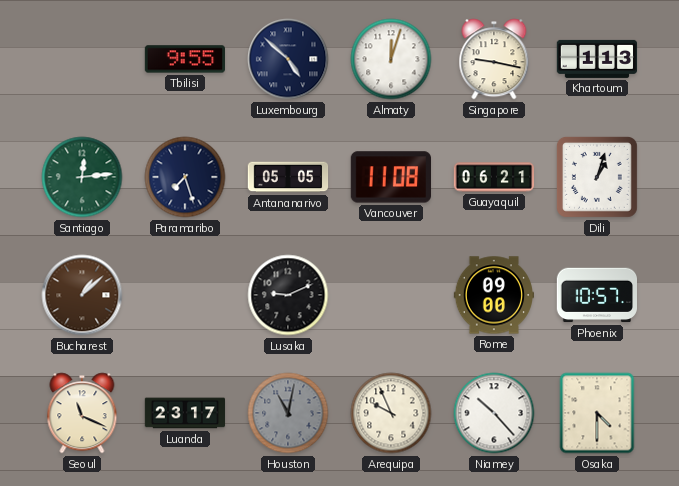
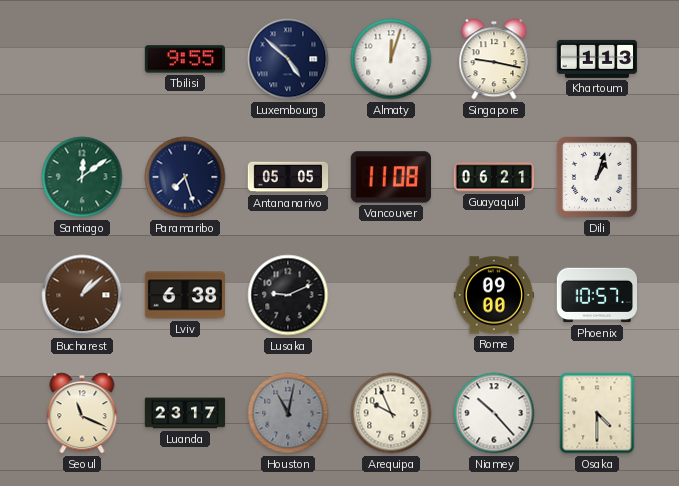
Santiago: 12:14 -> 12:09 (82, 177)
Lviv: none -> 6:38 (184, 295)
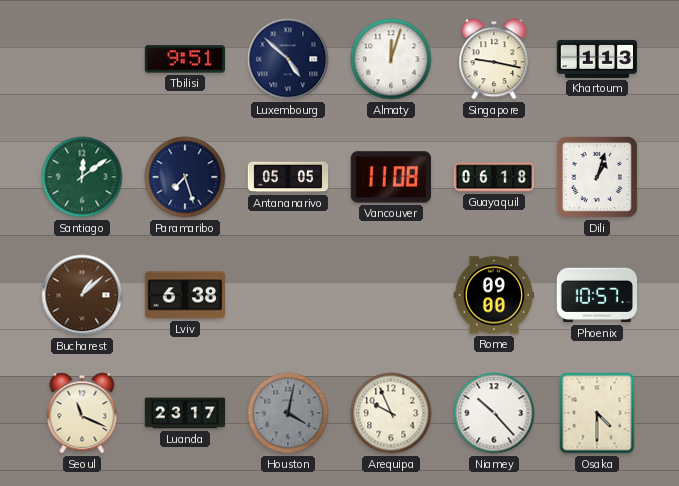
Tbilisi: 9:55 -> 9:51 (184, 59)
Guayaquil: 06:21 -> 06:18 (494, 177)
Lusaka: 9:11 -> none (288, 295)
Houston: 11:02 -> 4:02 (288, 413)
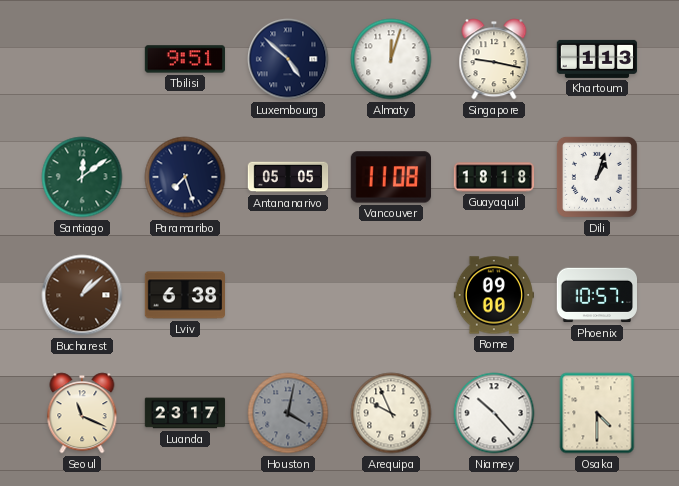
Guayaquil: 06:18 -> 18:18 (494, 177)
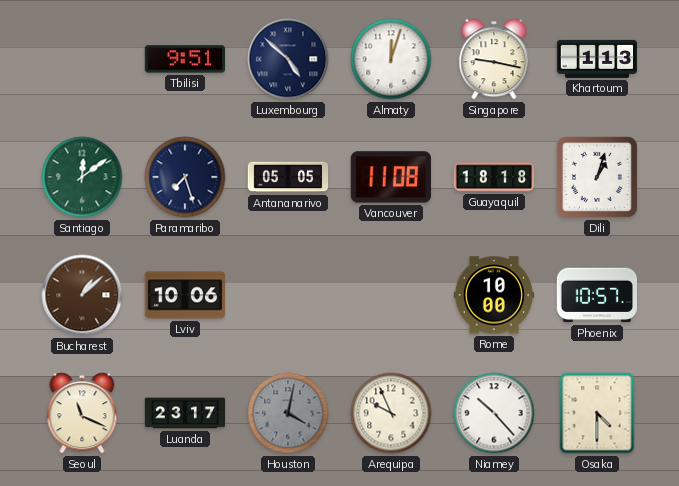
Lviv: 6:38 -> 10:06 (184, 295)
Rome: 09:00 -> 10:00 (494, 295)
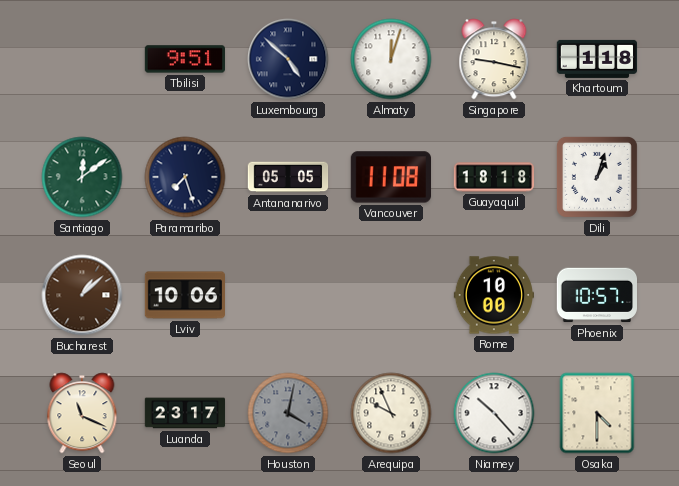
Khartoum: 1:13 -> 1:18 (597, 59)
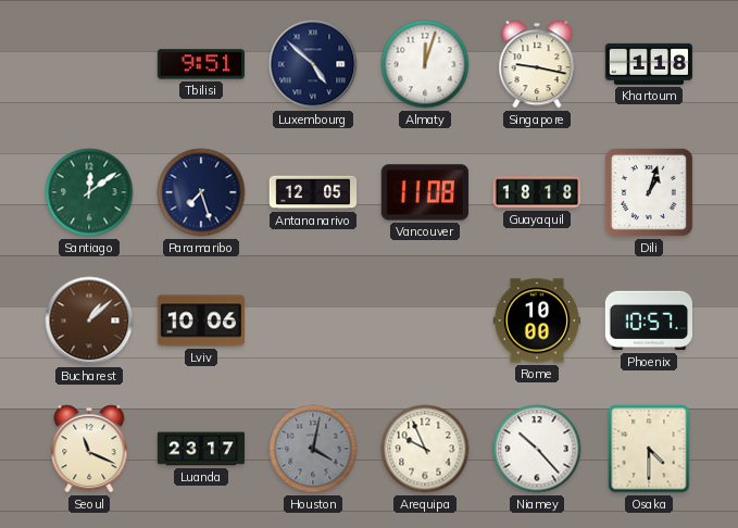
Antananarivo: 05:05 -> 12:05 (313, 192)
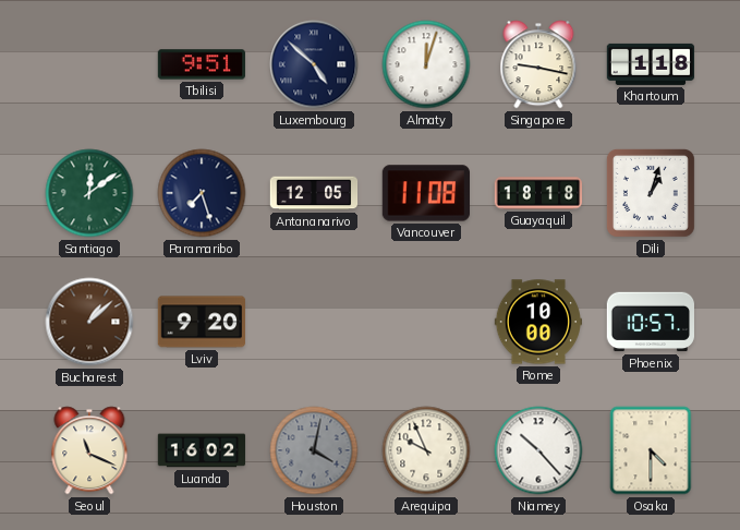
Lviv: 10:06 -> 9:20 (201, 322)
Luanda: 23:17 -> 16:02 (202, 450)
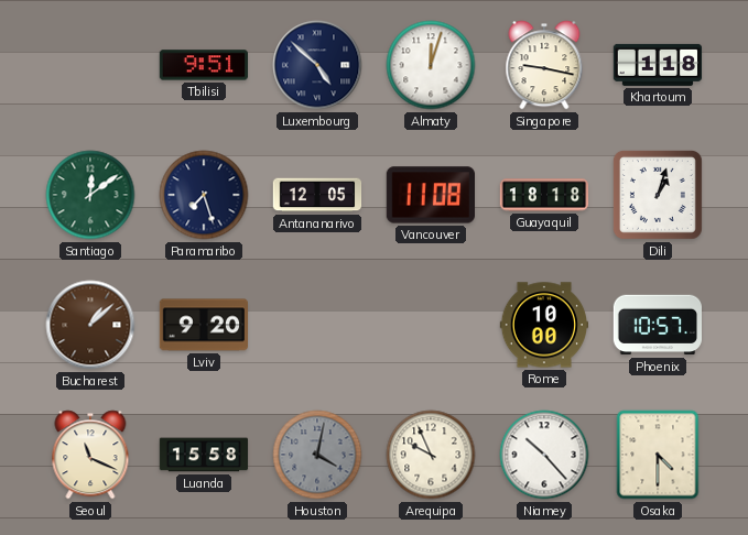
Luanda: 16:02 -> 15:58 (204, 455)
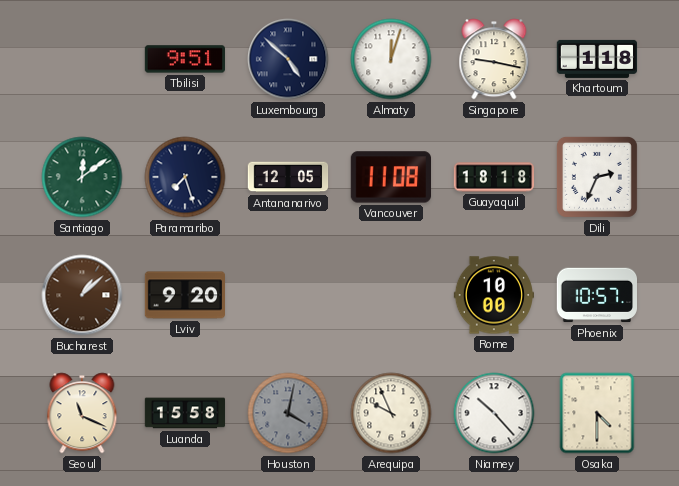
Dili: 1:03 -> 2:34 (597, 177)
